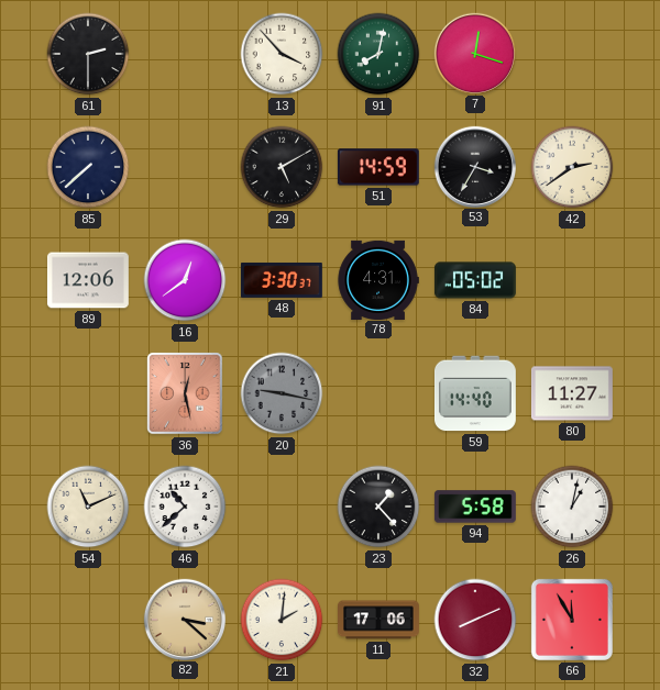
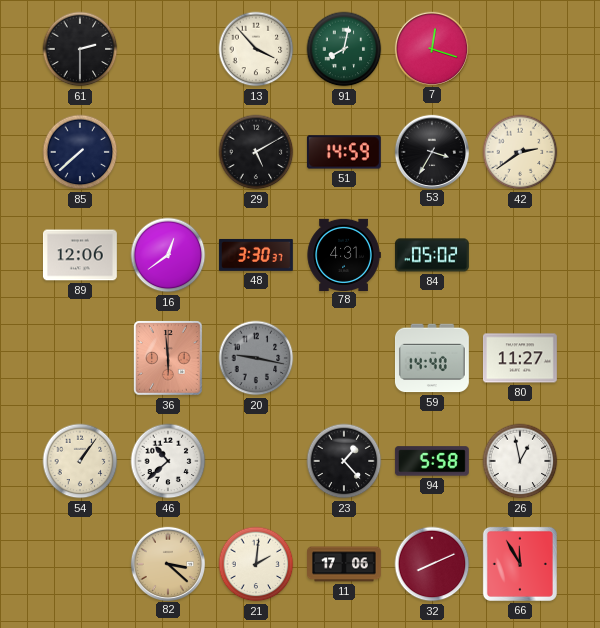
36: 12:28 -> 5:59 (168, 358)
54: 11:11 -> 1:06 (80, 461)
26: 1:02 -> 12:58 (520, 461)
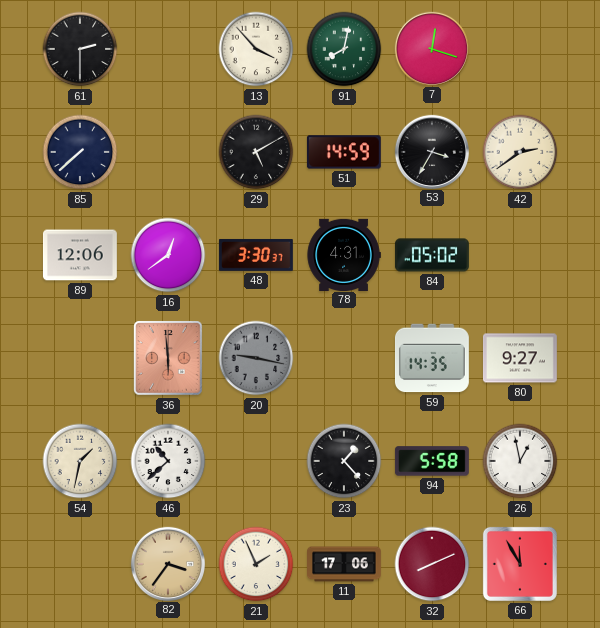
59: 14:40 -> 14:35 (432, 358)
80: 11:27 -> 9:27 (520, 358)
54: 1:06 -> 1:32 (80, 461)
82: 3:22 -> 3:36 (167, 563)
21: 2:01 -> 1:56 (256, 564)
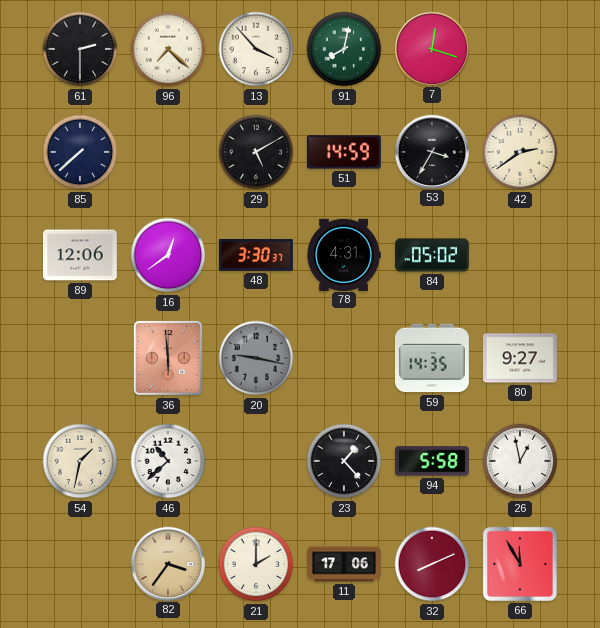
96: none -> 7:22 (168, 49)
21: 1:56 -> 2:00 (256, 564)
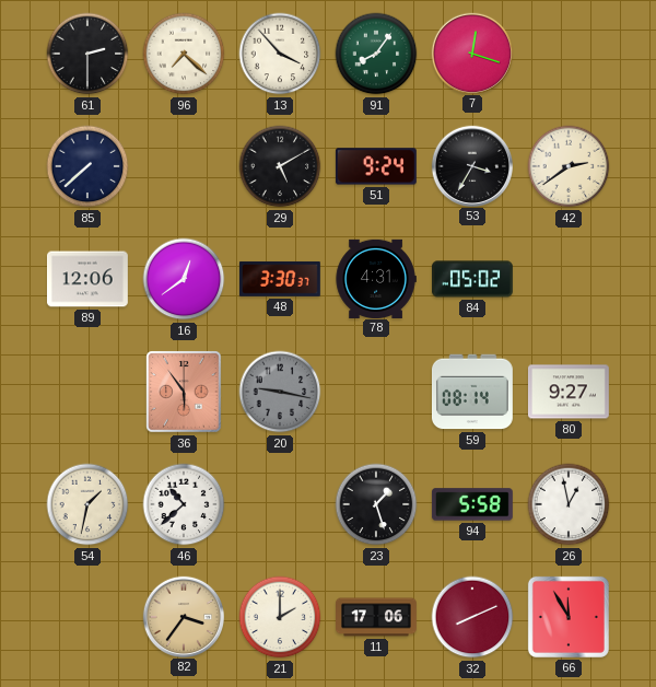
91: 8:02 -> 8:06 (376, 54)
51: 14:59 -> 9:24 (376, 166)
36: 5:59 -> 5:54 (184, 392)
59: 14:35 -> 08:14 (472, 392)
23: 1:23 -> 1:27 (376, 504)
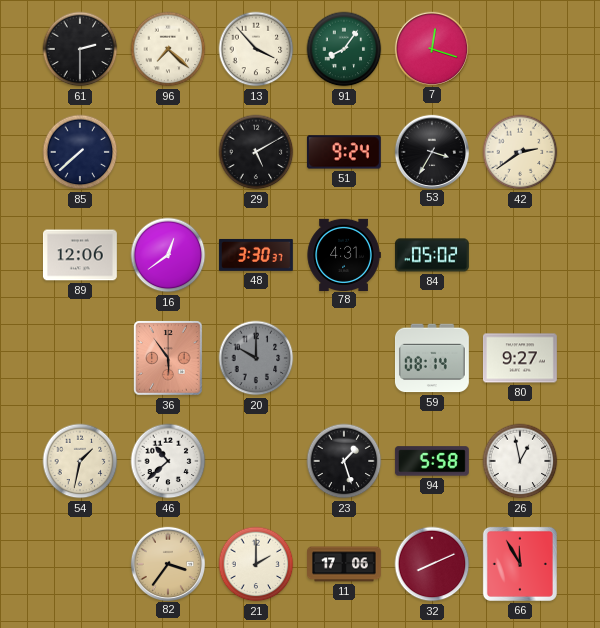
20: 9:17 -> 10:00 (256, 358)
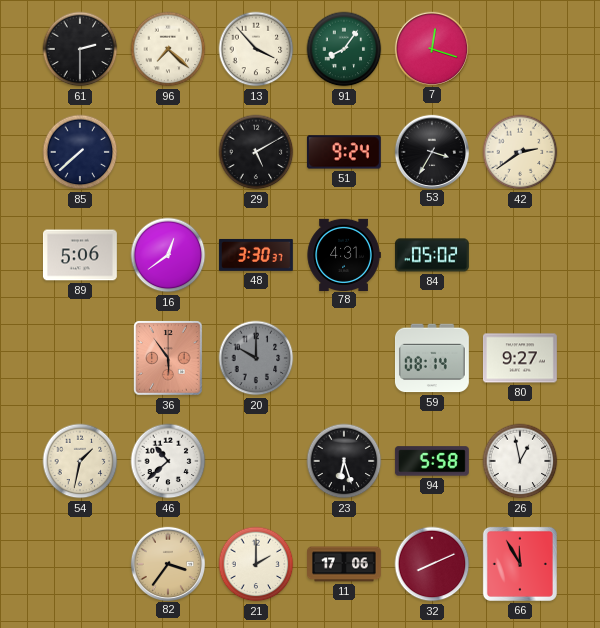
89: 12:06 -> 5:06 (80, 255)
23: 1:27 -> 6:27 (344, 461)
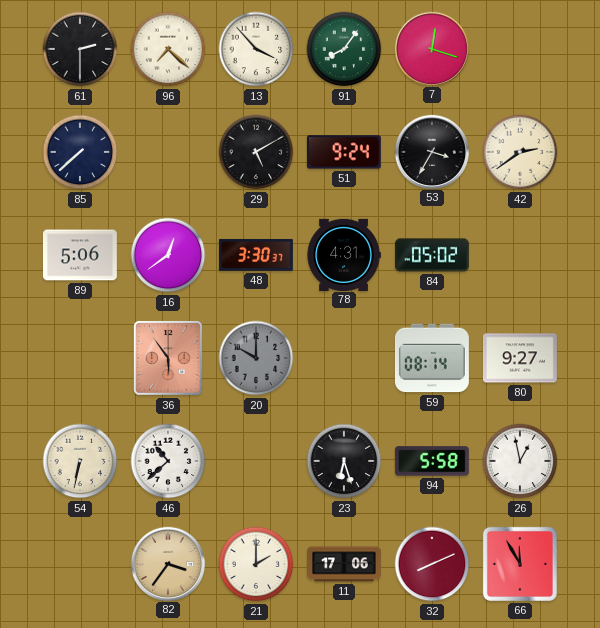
54: 1:32 -> 6:32 (80, 461)
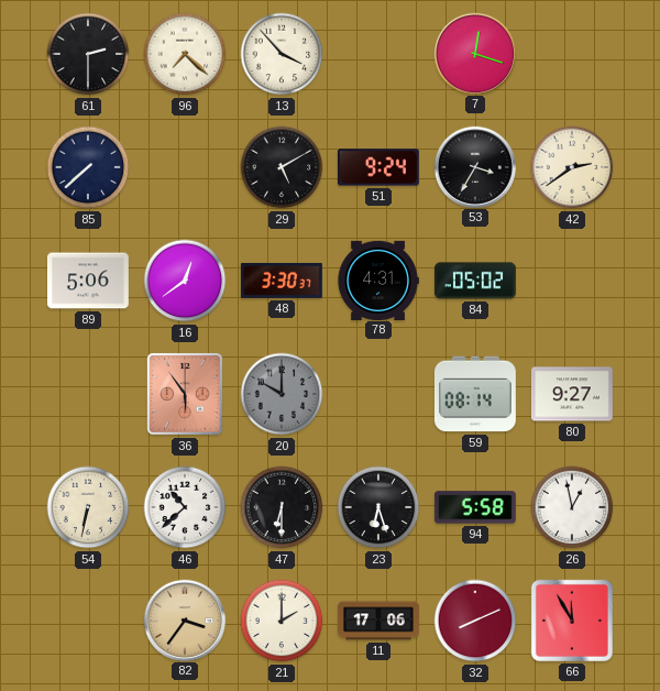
91: 8:06 -> none (344, 49)
47: none -> 6:30 (282, 507)
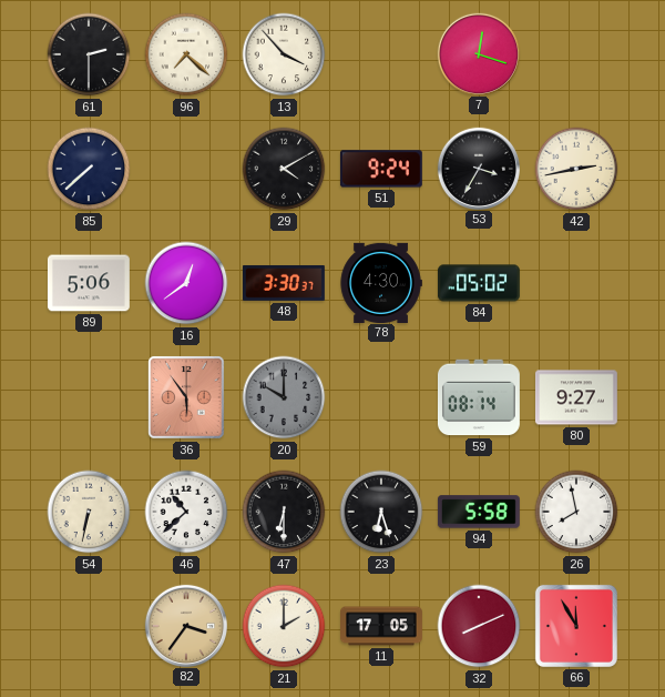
29: 5:10 -> 4:10 (284, 169)
42: 2:39 -> 2:43 (576, 169)
78: 4:31 -> 4:30 (381, 282)
26: 12:58 -> 7:58 (576, 512)
11: 17:06 -> 17:05 (382, 626)
